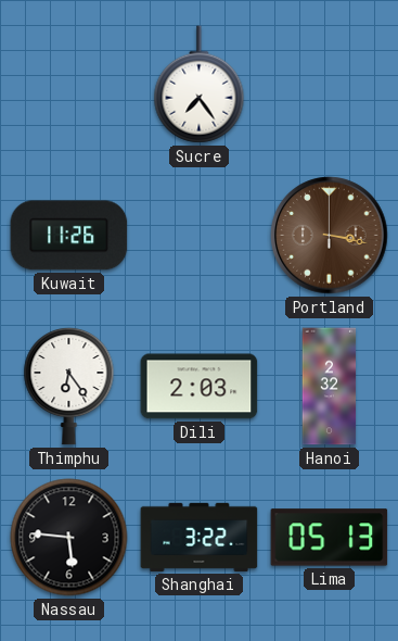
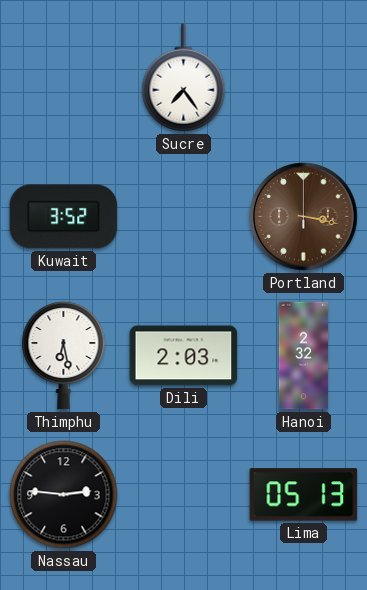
Kuwait: 11:26 -> 3:52 (64, 217)
Thimphu: 6:24 -> 6:28 (64, 355)
Nassau: 5:46 -> 2:46 (64, 495)
Shanghai: 3:22 -> none (200, 537)
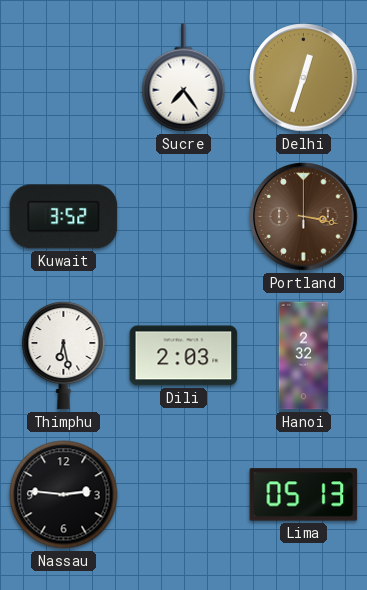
Delhi: none -> 12:33 (304, 78)
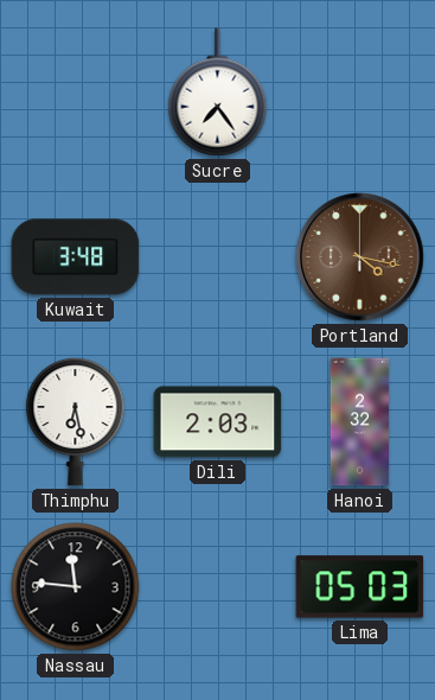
Delhi: 12:33 -> none (304, 78)
Kuwait: 3:52 -> 3:48 (76, 257)
Portland: 3:17 -> 4:17 (360, 257)
Nassau: 2:46 -> 11:46 (76, 587)
Lima: 05:13 -> 05:03 (360, 587)
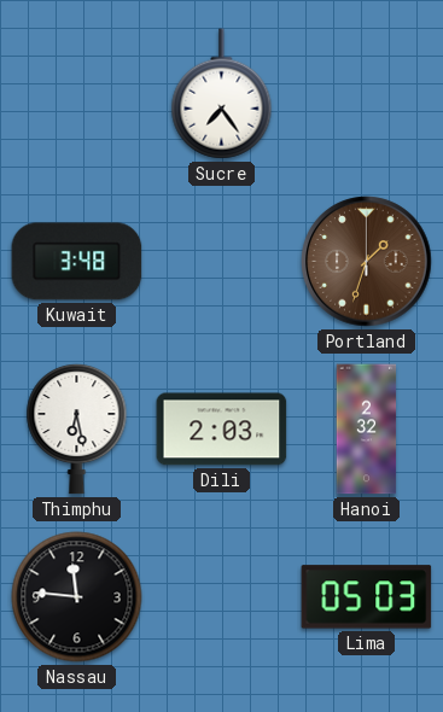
Portland: 4:17 -> 1:33 (367, 262)
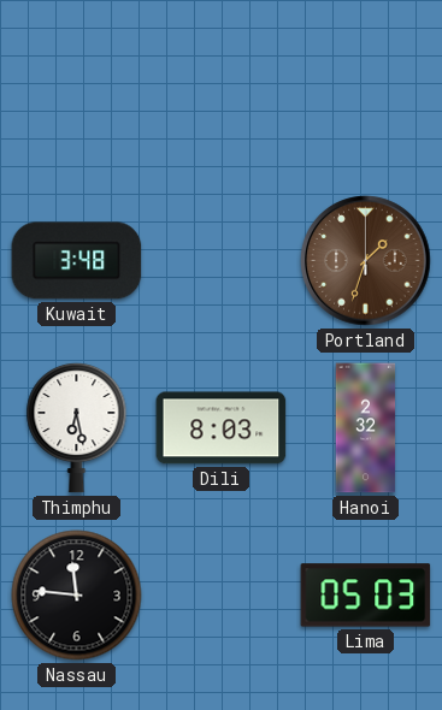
Sucre: 7:24 -> none (222, 94)
Dili: 2:03 -> 8:03 (222, 428)
